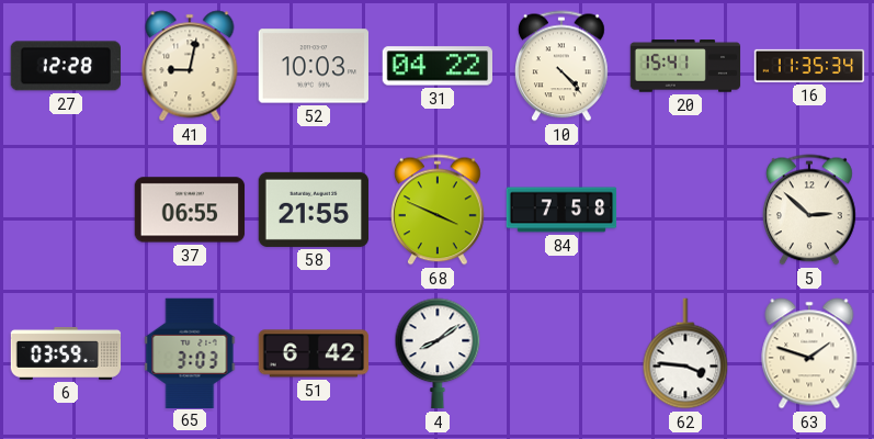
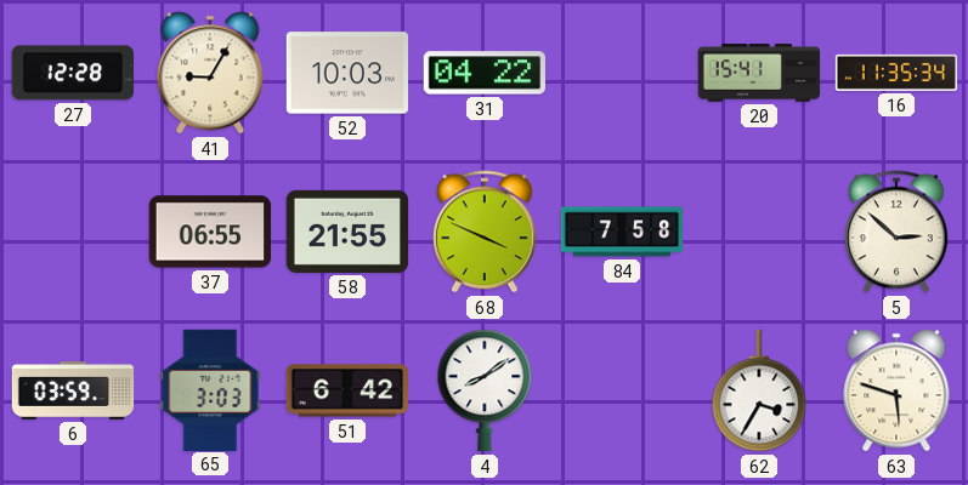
41: 9:02 -> 9:05 (210, 73)
10: 4:23 -> none (561, 66)
62: 3:46 -> 3:35 (759, 390)
63: 1:48 -> 5:48 (896, 390)
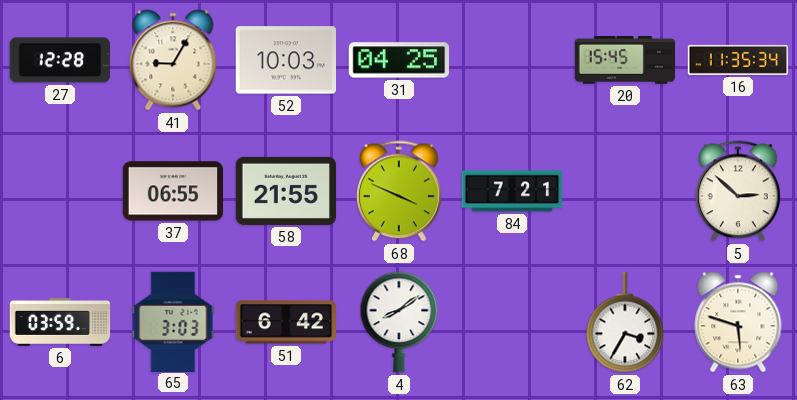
31: 04:22 -> 04:25 (398, 60)
20: 15:41 -> 15:45 (625, 60)
84: 7:58 -> 7:21 (512, 191)
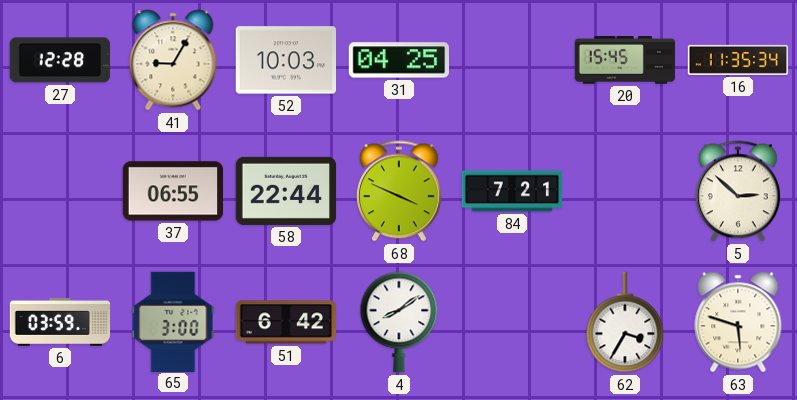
58: 21:55 -> 22:44 (286, 191)
65: 3:03 -> 3:00 (173, 321)
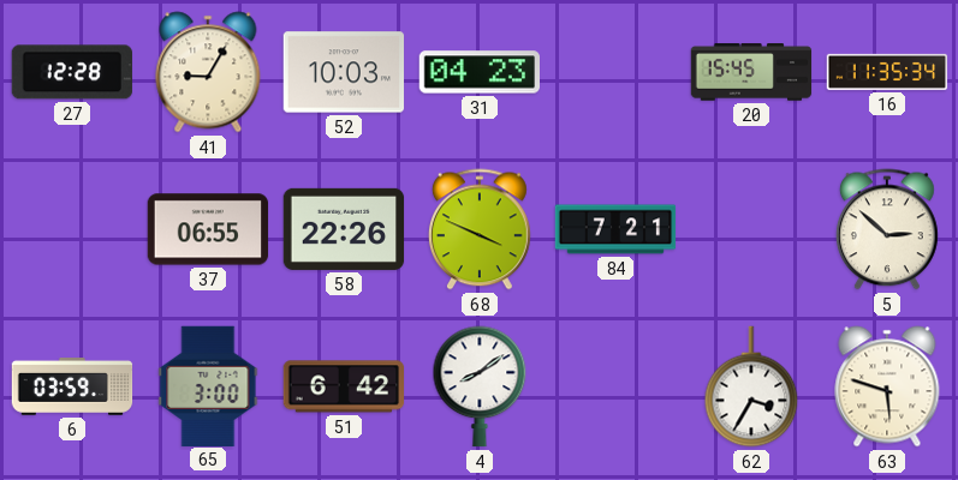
31: 04:25 -> 04:23 (478, 72)
58: 22:44 -> 22:26 (344, 229)
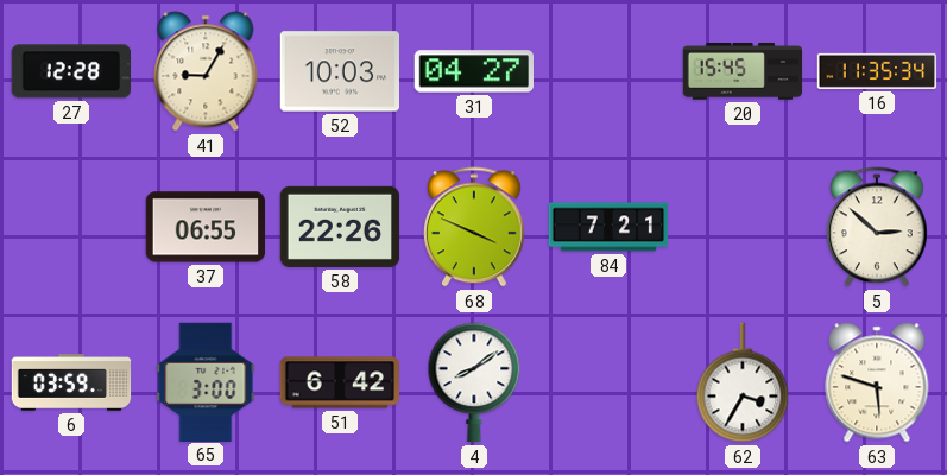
31: 04:23 -> 04:27 (473, 71)
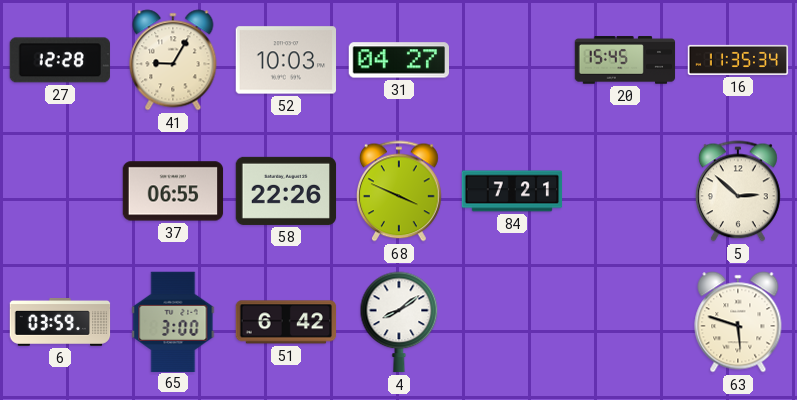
62: 3:35 -> none (743, 382)
